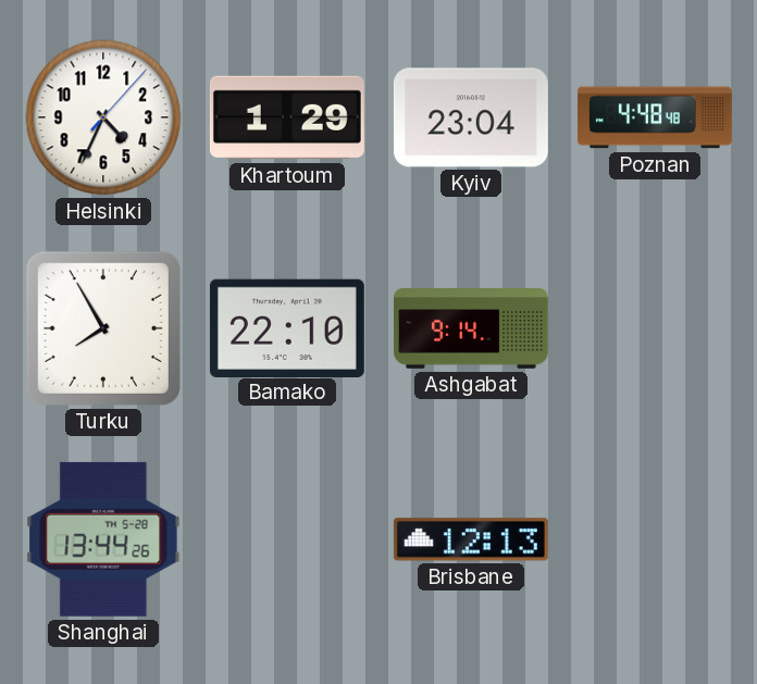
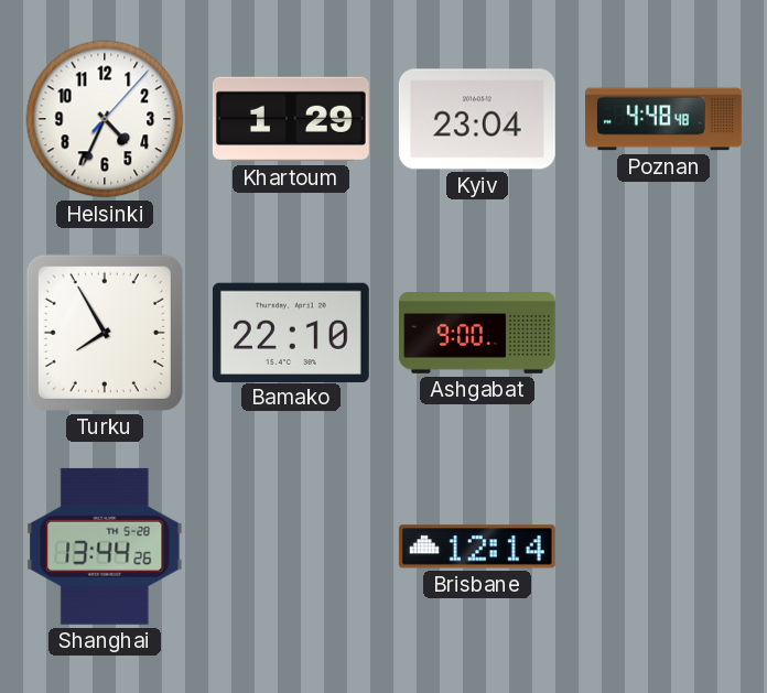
Ashgabat: 9:14 -> 9:00 (478, 334)
Brisbane: 12:13 -> 12:14 (477, 546)
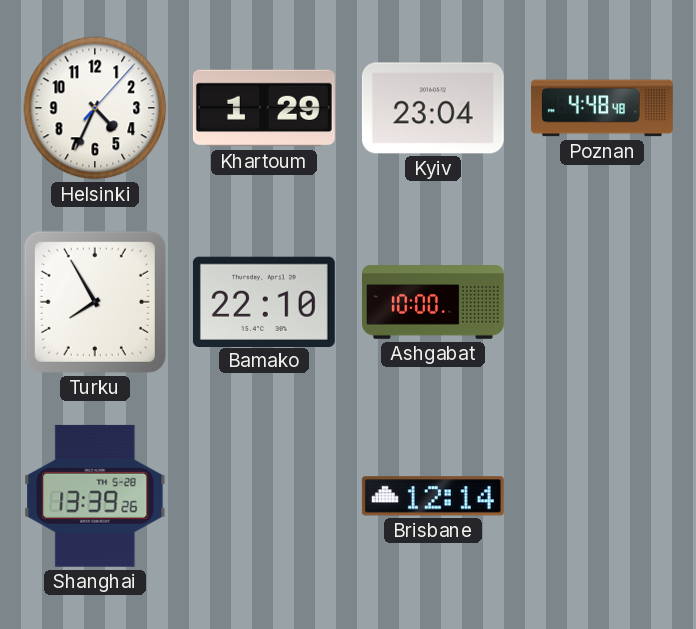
Ashgabat: 9:00 -> 10:00 (434, 303)
Shanghai: 13:44 -> 13:39 (95, 496)
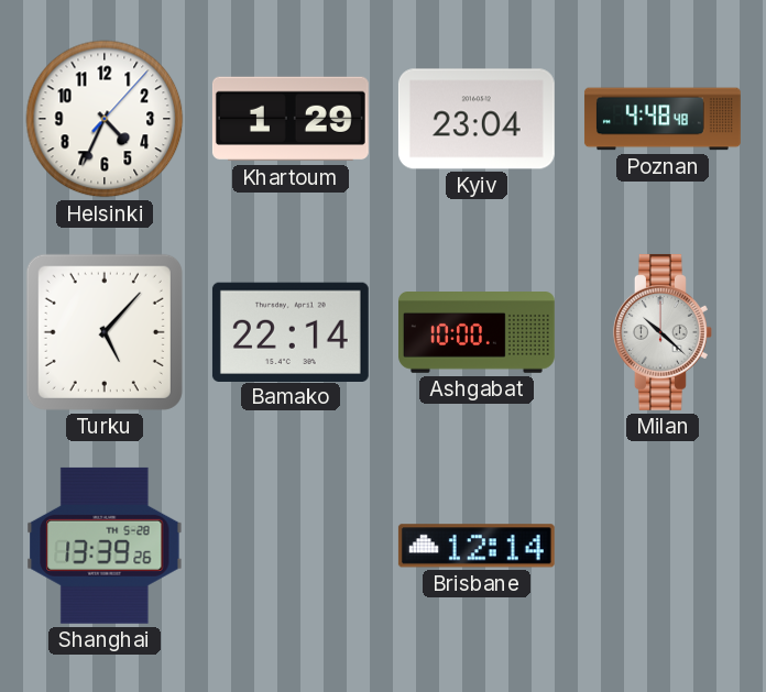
Turku: 7:55 -> 5:07 (105, 332)
Bamako: 22:10 -> 22:14 (291, 331)
Milan: none -> 10:22 (663, 332)
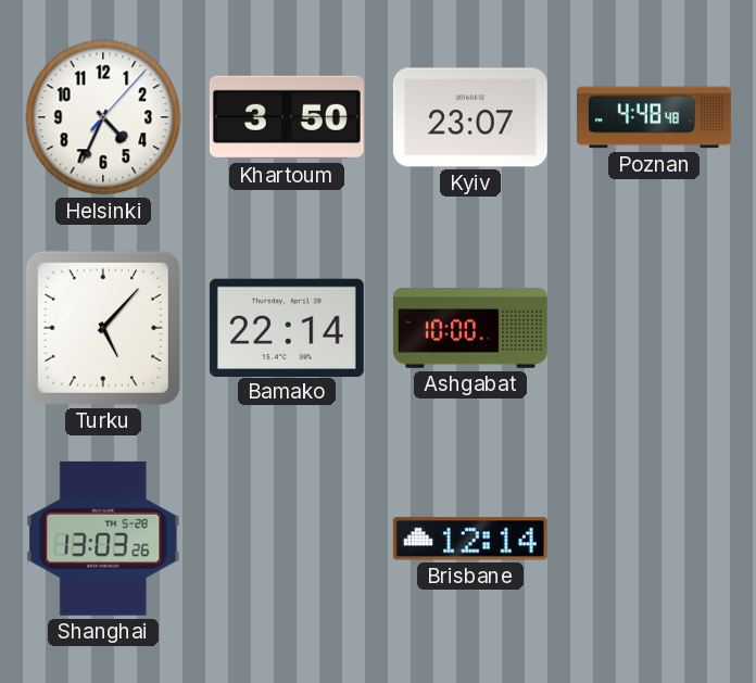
Khartoum: 1:29 -> 3:50 (287, 117)
Kyiv: 23:04 -> 23:07 (470, 117)
Milan: 10:22 -> none (663, 332)
Shanghai: 13:39 -> 13:03 (103, 539)
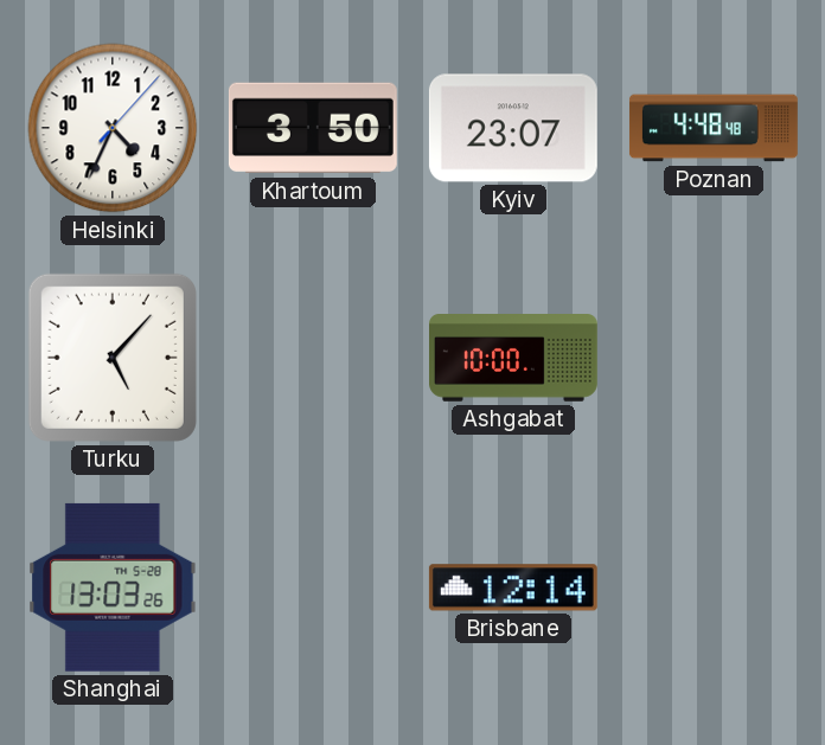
Bamako: 22:14 -> none (287, 327)
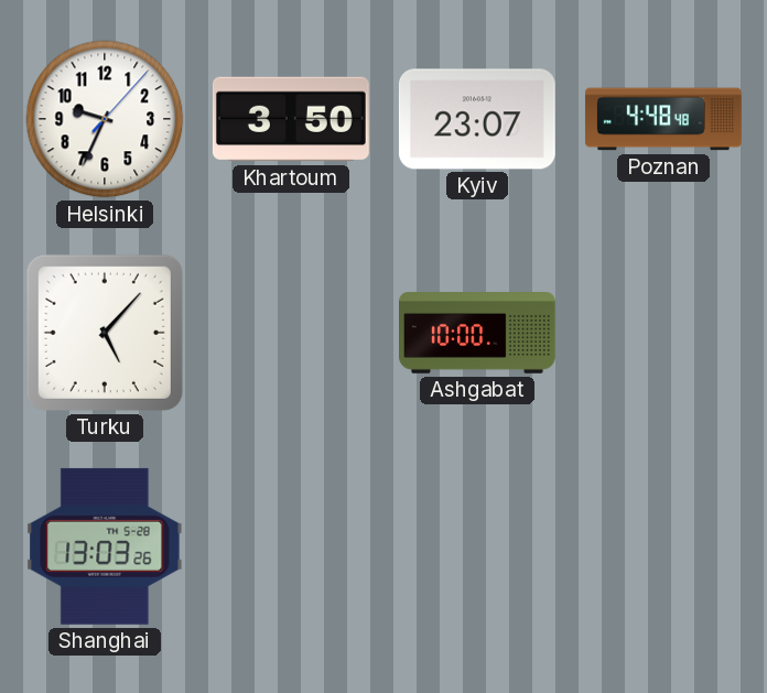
Helsinki: 4:34 -> 9:34 (105, 119)
Brisbane: 12:14 -> none (513, 587)
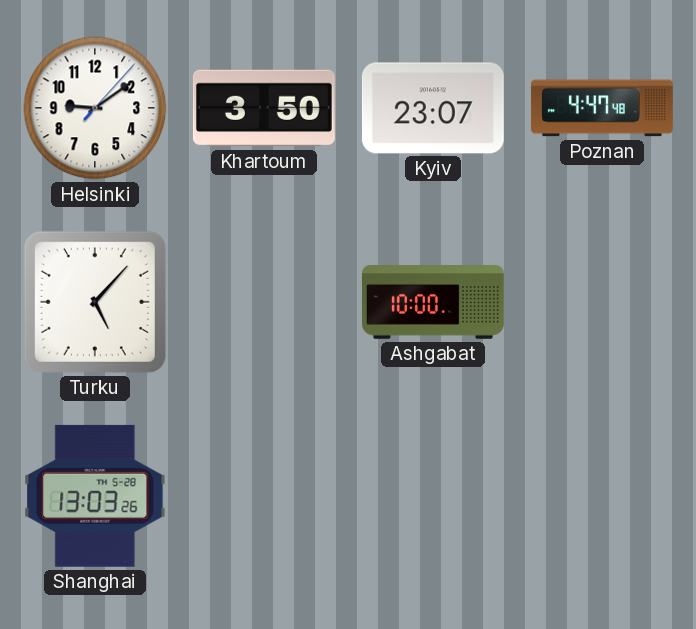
Helsinki: 9:34 -> 9:09 (95, 108)
Poznan: 4:48 -> 4:47 (602, 108)
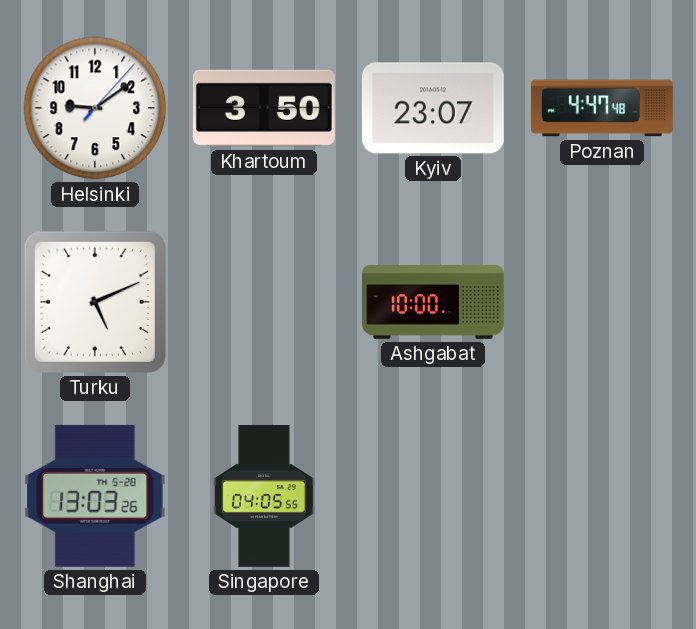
Turku: 5:07 -> 5:11 (95, 302)
Singapore: none -> 04:05 (264, 496)
